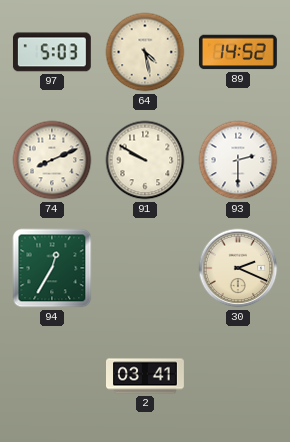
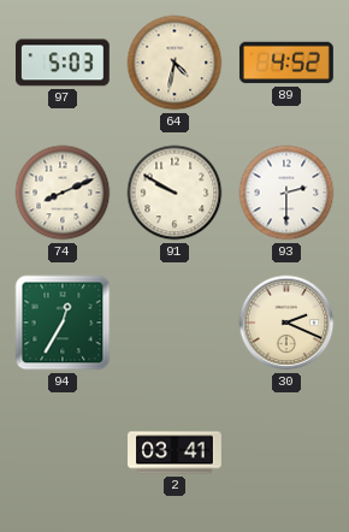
64: 4:28 -> 4:32 (174, 63)
89: 14:52 -> 4:52 (286, 63)
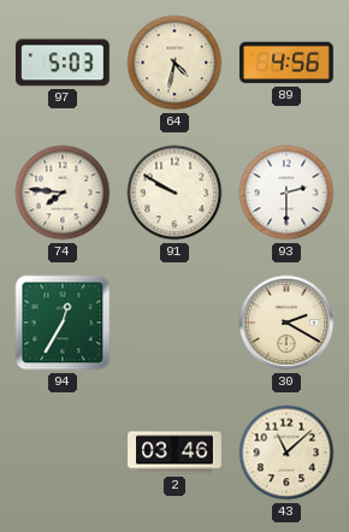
89: 4:52 -> 4:56 (286, 63)
74: 8:11 -> 7:46 (63, 193)
30: 2:19 -> 2:20 (286, 323)
2: 03:41 -> 03:46 (176, 453)
43: none -> 11:08 (286, 453)
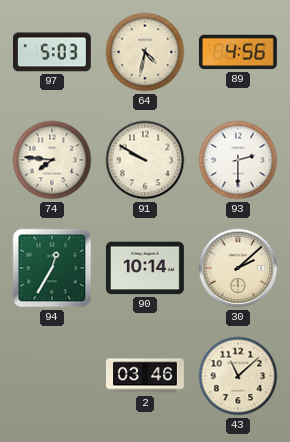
90: none -> 10:14 (145, 268)
30: 2:20 -> 2:08 (238, 268)
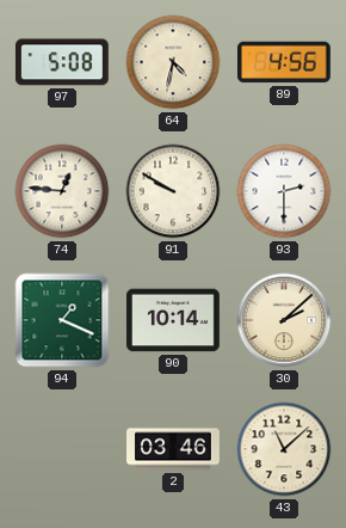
97: 5:03 -> 5:08 (62, 62)
74: 7:46 -> 12:46 (62, 191)
94: 12:35 -> 1:19 (62, 320)
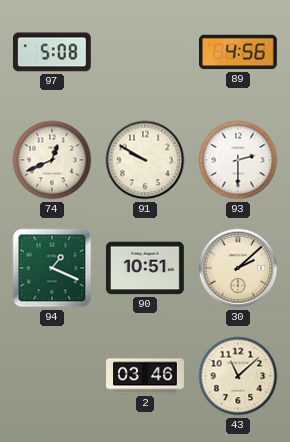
64: 4:32 -> none (173, 62)
74: 12:46 -> 12:41 (52, 160)
90: 10:14 -> 10:51 (145, 268)
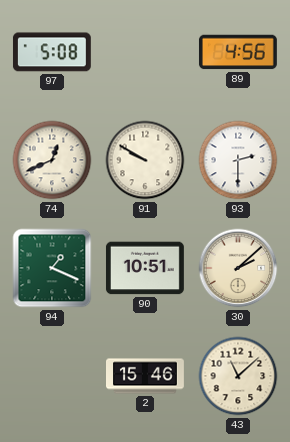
2: 03:46 -> 15:46 (146, 376)
